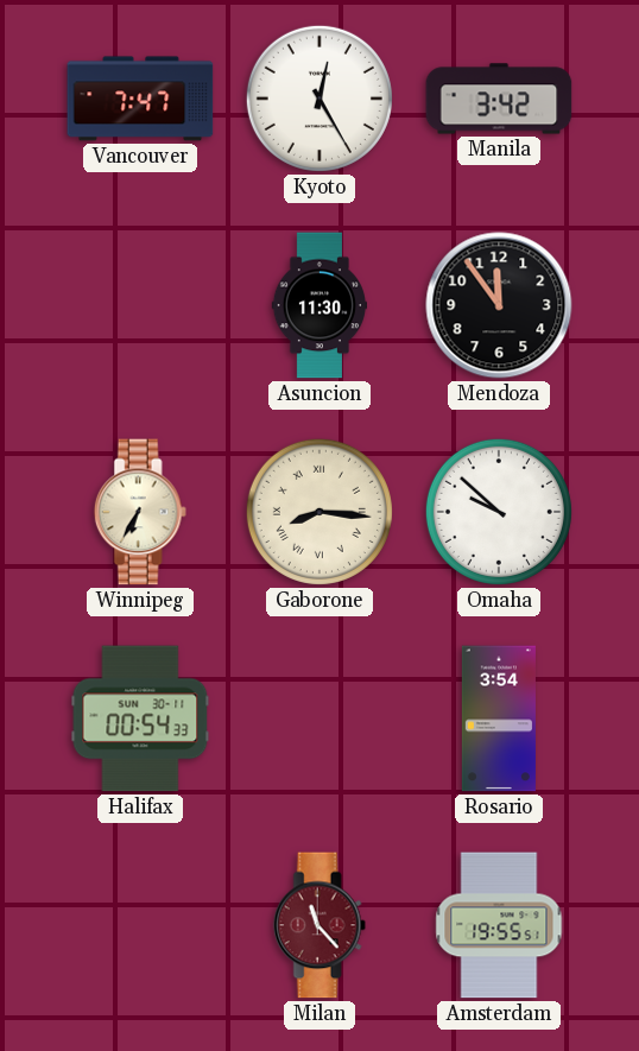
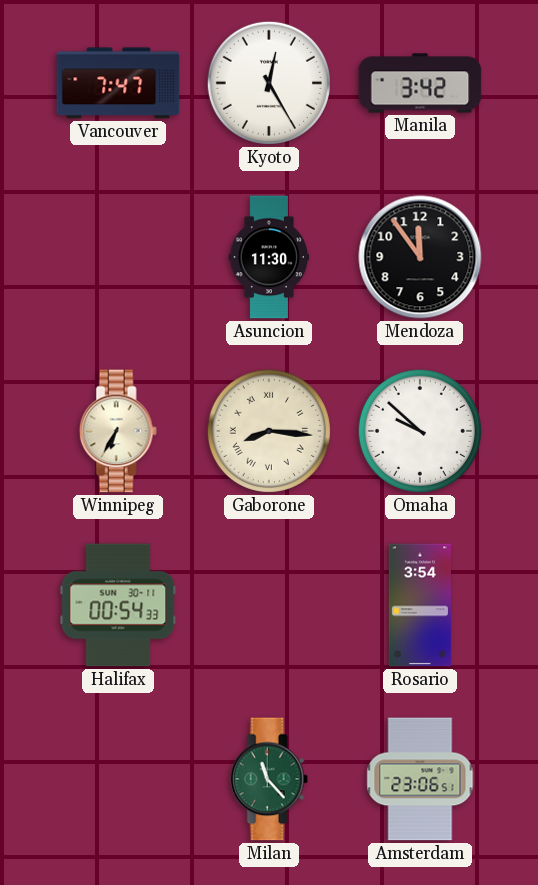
Milan dial: burgundy -> green (269, 779)
Amsterdam: 19:55 -> 23:06 (420, 779)
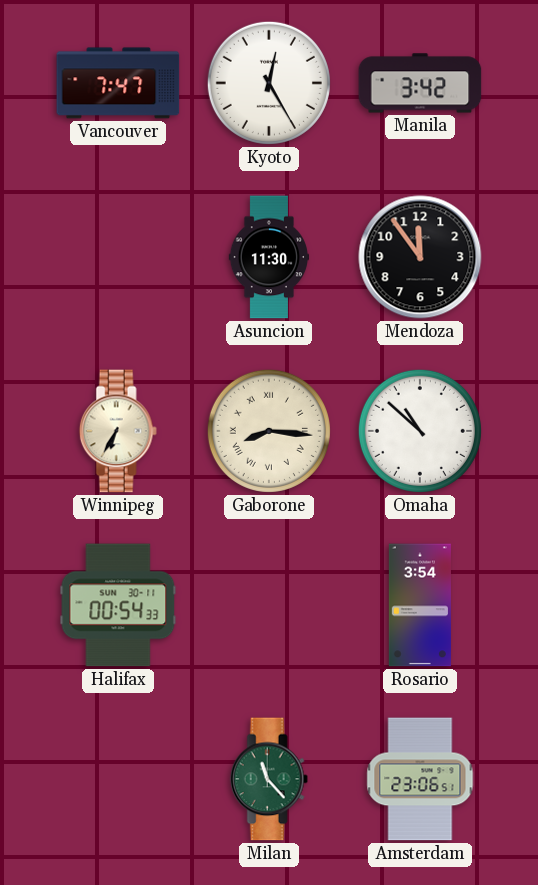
Omaha: 9:52 -> 10:52 (420, 431)
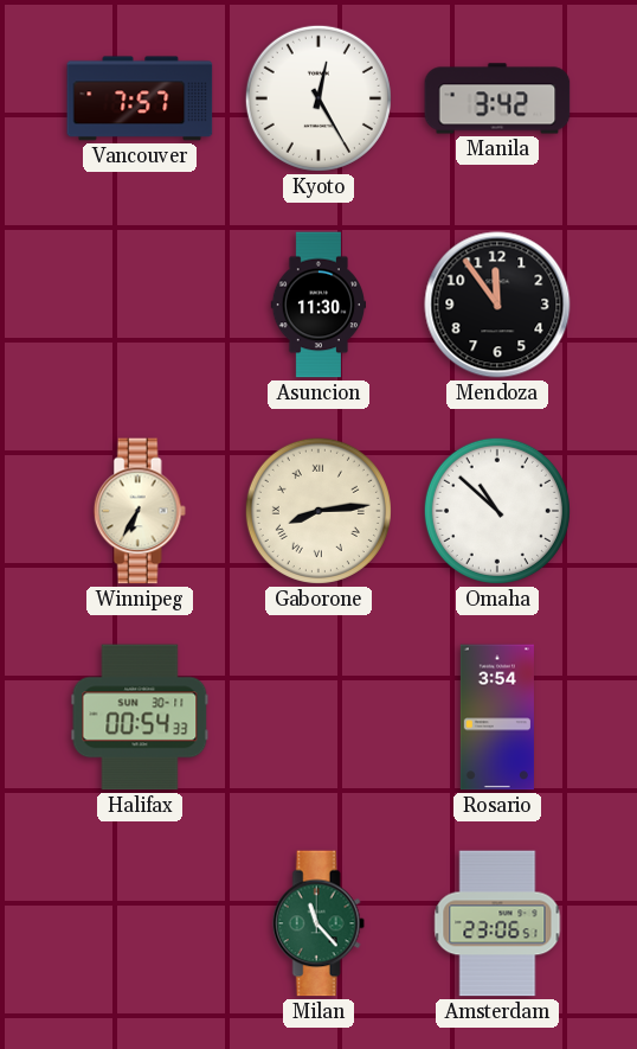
Vancouver: 7:47 -> 7:57 (140, 98)
Gaborone: 8:16 -> 8:14 (318, 511)
